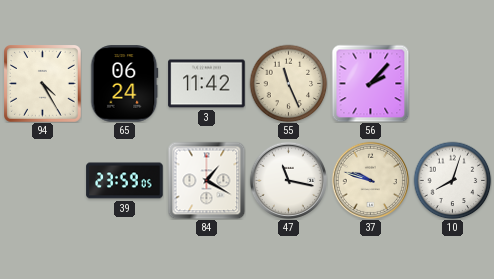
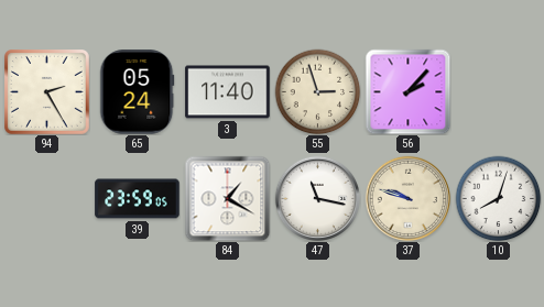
94: 4:25 -> 2:25 (47, 92)
65: 06:24 -> 05:24 (138, 92)
3: 11:42 -> 11:40 (228, 92)
55: 11:26 -> 2:57 (317, 91)
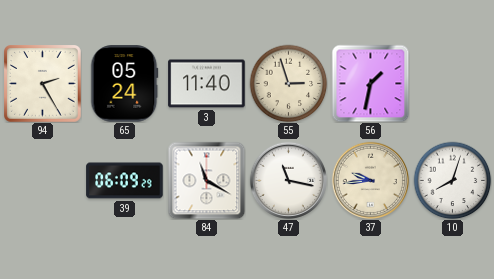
56: 2:07 -> 1:32 (370, 83)
39: 23:59 -> 06:09 (125, 181)
84: 1:20 -> 11:20 (206, 180)
37: 9:48 -> 9:44 (370, 180)
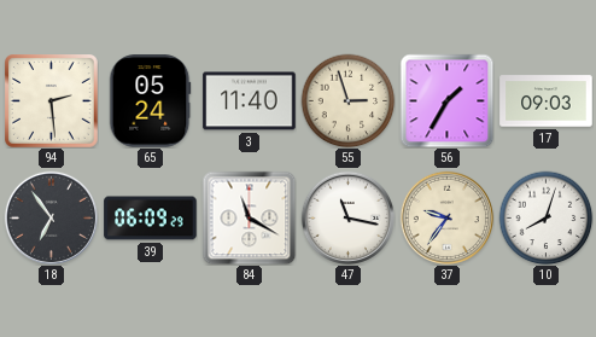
94: 2:25 -> 2:29 (52, 101)
56: 1:32 -> 1:35 (446, 100)
17: none -> 09:03 (547, 101)
18: none -> 6:54 (51, 217)
37: 9:44 -> 9:36 (446, 217)
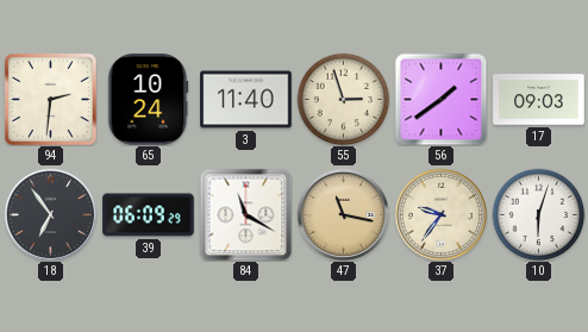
94: 2:29 -> 2:31 (51, 100)
65: 05:24 -> 10:24 (149, 100)
56: 1:35 -> 1:39 (440, 99)
47 dial: white -> champagne (343, 214)
10: 8:03 -> 6:03 (538, 214)
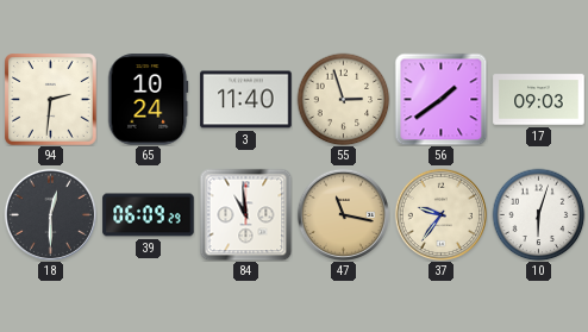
18: 6:54 -> 12:30 (50, 214)
84: 11:20 -> 10:59 (245, 214)
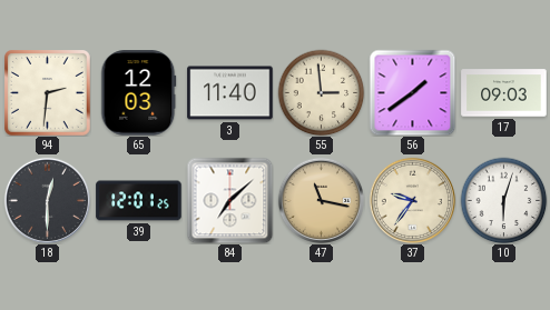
65: 10:24 -> 12:03 (139, 93)
55: 2:57 -> 2:59 (321, 92)
39: 06:09 -> 12:01 (139, 201)
84: 10:59 -> 7:08 (229, 200)
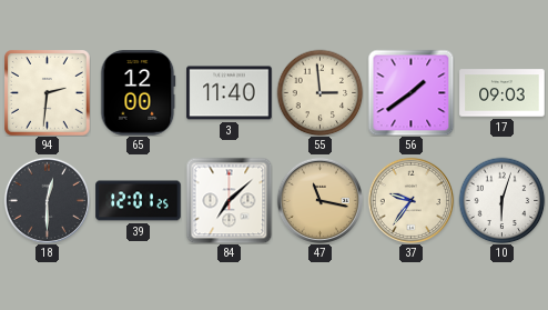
65: 12:03 -> 12:00 (139, 93)
